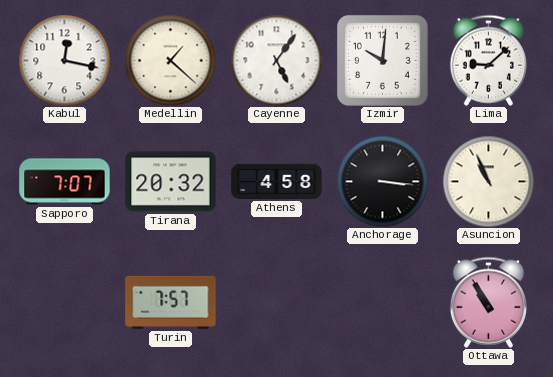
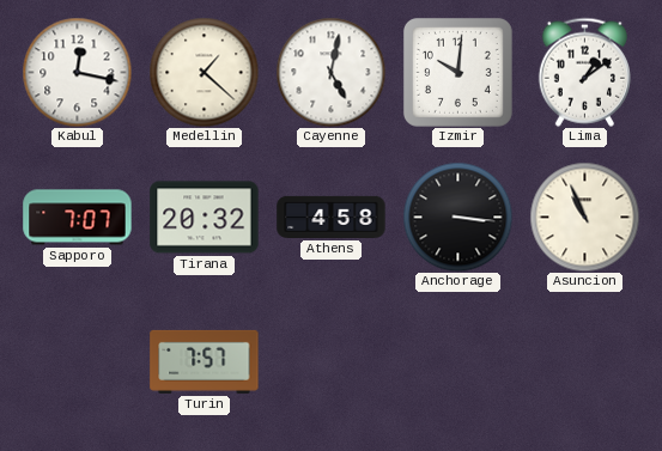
Cayenne: 5:06 -> 5:02 (330, 72)
Lima: 9:08 -> 1:09 (584, 72)
Ottawa: 10:55 -> none (488, 302)
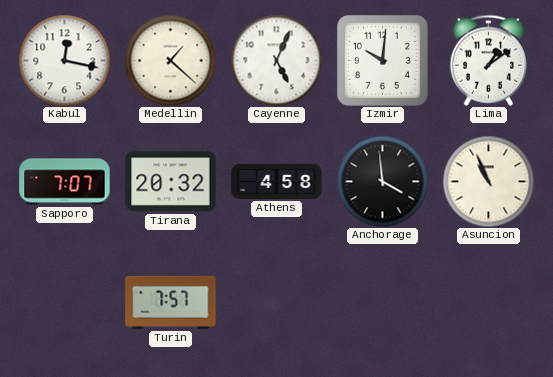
Cayenne: 5:02 -> 5:04 (276, 60)
Anchorage: 3:16 -> 3:59 (382, 181)
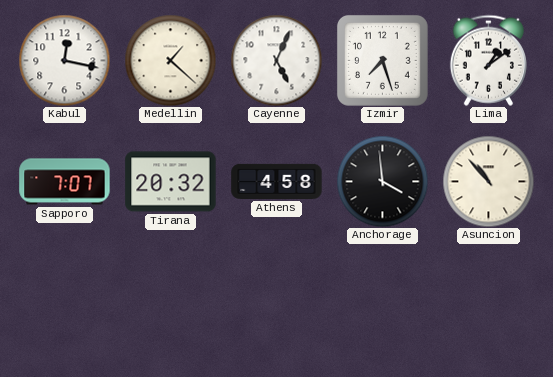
Izmir: 10:01 -> 7:27 (382, 60)
Asuncion: 10:56 -> 10:53 (488, 181)
Turin: 7:57 -> none (171, 302)
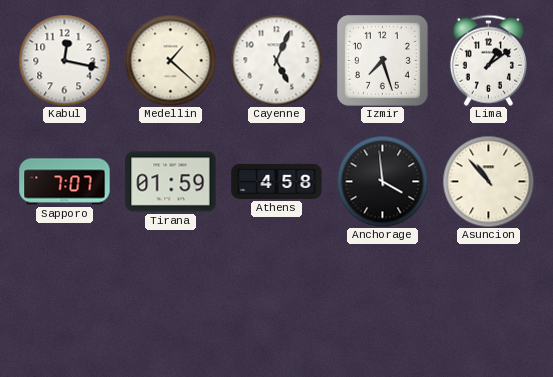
Tirana: 20:32 -> 01:59 (171, 182)
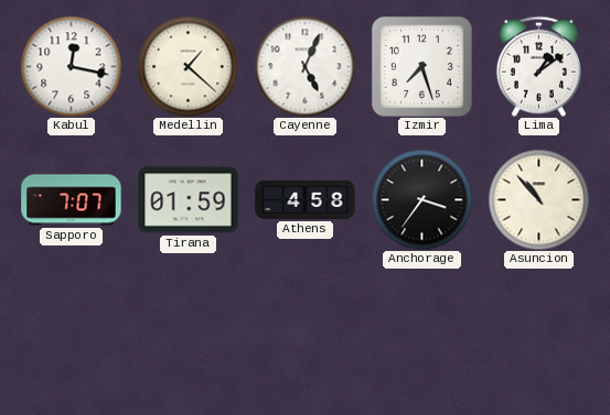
Anchorage: 3:59 -> 3:36 (421, 199)
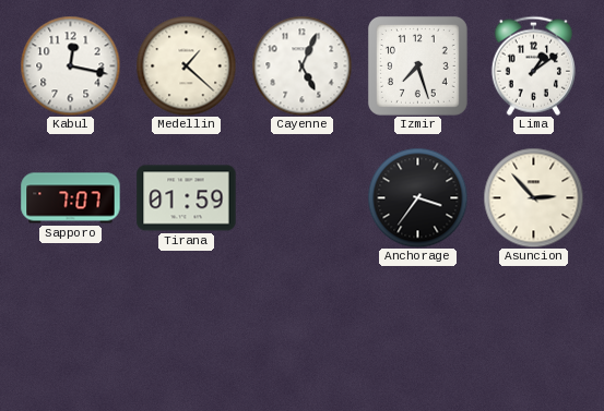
Athens: 4:58 -> none (306, 199)
Asuncion: 10:53 -> 2:53 (533, 197)
